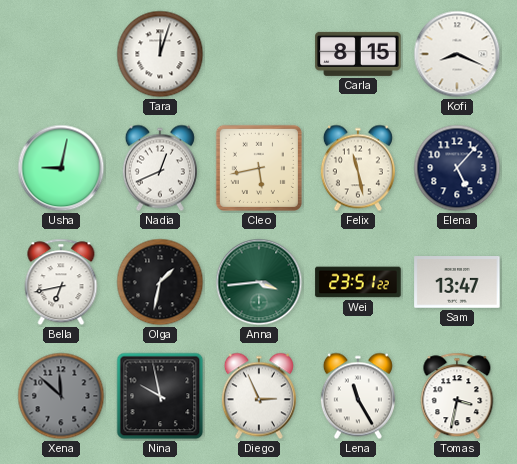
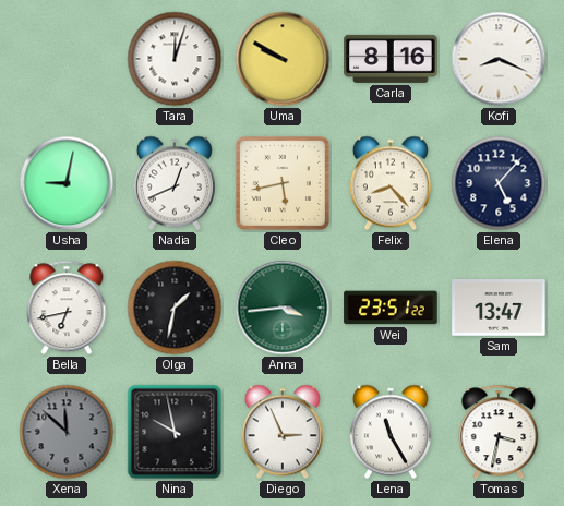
Uma: none -> 9:50 (283, 59)
Carla: 8:15 -> 8:16 (391, 59)
Felix: 11:28 -> 8:23 (391, 183)
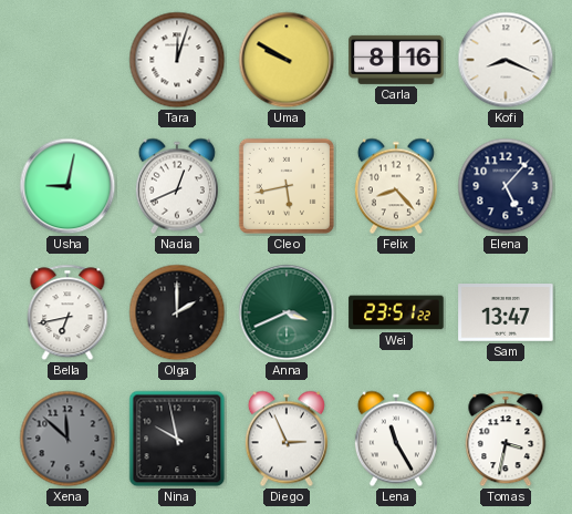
Olga: 1:32 -> 2:00 (177, 312)
Anna: 3:44 -> 3:41 (287, 312)
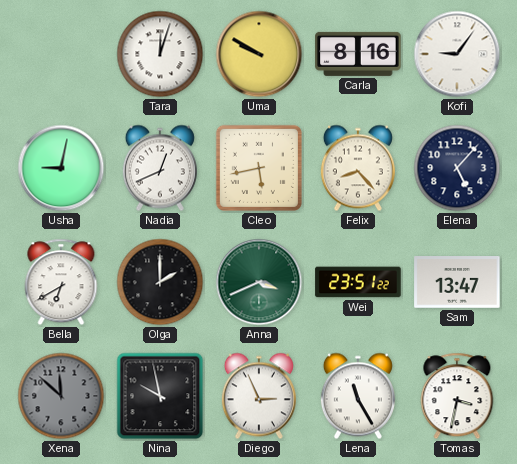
Kofi: 8:19 -> 9:06 (457, 54)
Bella: 6:43 -> 6:40 (61, 282)
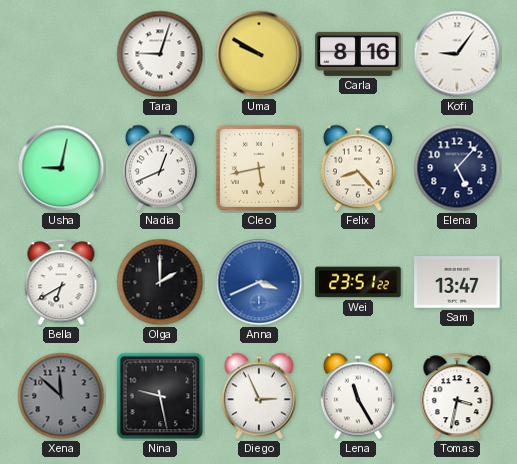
Tara: 12:03 -> 9:03 (160, 54)
Anna dial: green -> blue (259, 282)
Nina: 9:58 -> 9:28 (160, 396)
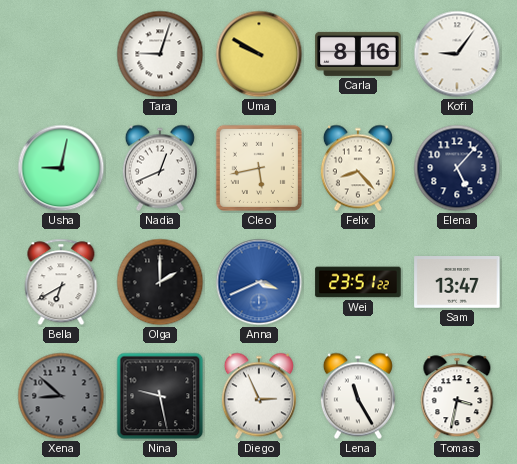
Xena: 11:52 -> 8:52 (61, 396)
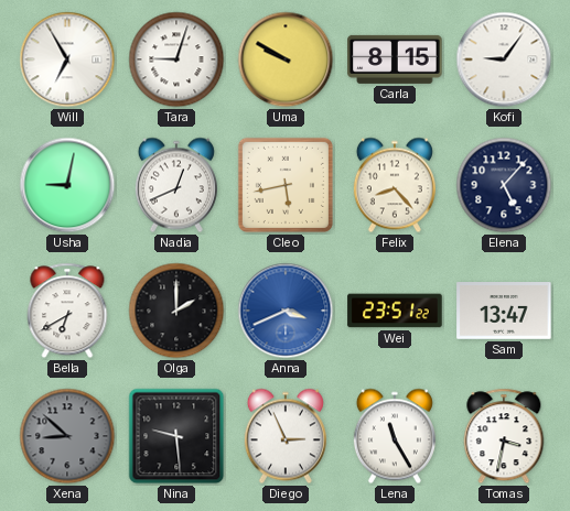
Will: none -> 6:55 (67, 59)
Carla: 8:16 -> 8:15 (395, 59)
Nina: 9:28 -> 9:29 (176, 436)
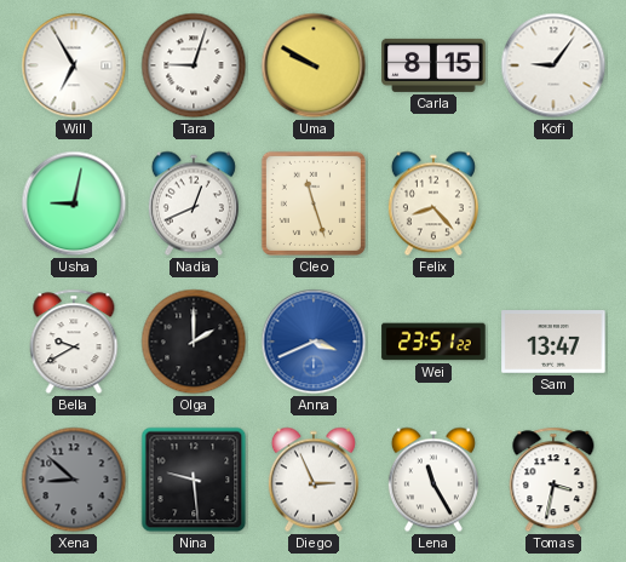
Cleo: 5:43 -> 11:27 (314, 203)
Elena: 5:07 -> none (504, 185)
Bella: 6:40 -> 9:40 (74, 342)
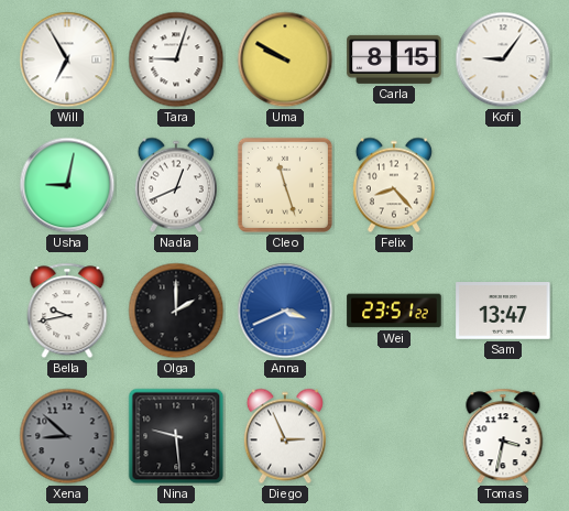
Bella: 9:40 -> 9:43 (67, 311)
Lena: 11:25 -> none (433, 480)
